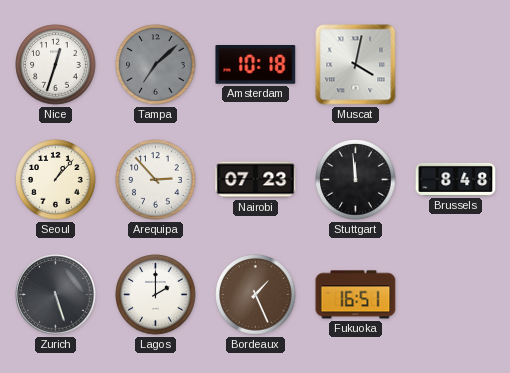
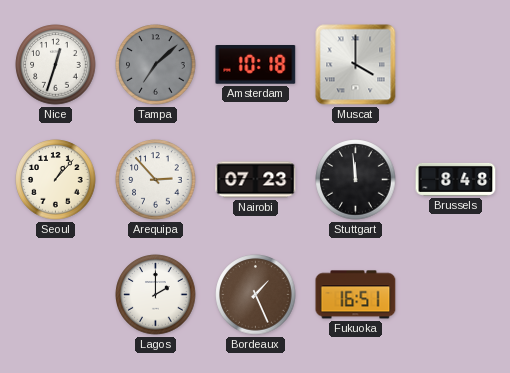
Muscat: 4:02 -> 4:00 (356, 65)
Zurich: 5:27 -> none (56, 295)
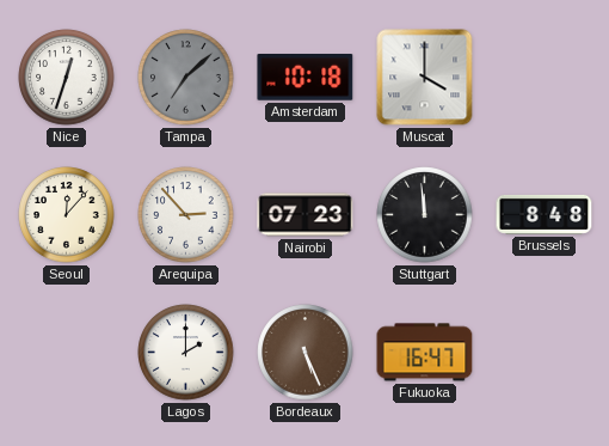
Seoul: 1:07 -> 12:07 (67, 215)
Bordeaux: 1:26 -> 5:26 (306, 353)
Fukuoka: 16:51 -> 16:47 (425, 353)
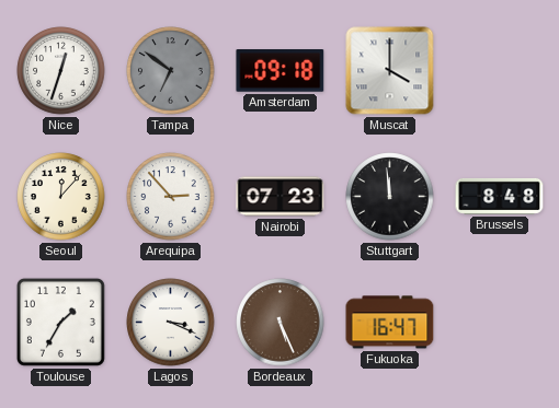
Tampa: 7:08 -> 6:51 (171, 71)
Amsterdam: 10:18 -> 09:18 (281, 71)
Toulouse: none -> 1:35 (60, 322)
Lagos: 2:00 -> 3:19 (171, 323)
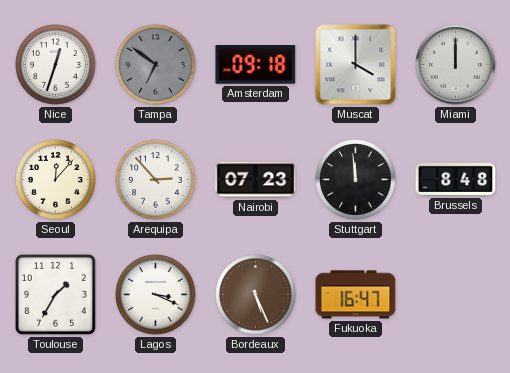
Miami: none -> 12:00 (456, 65)
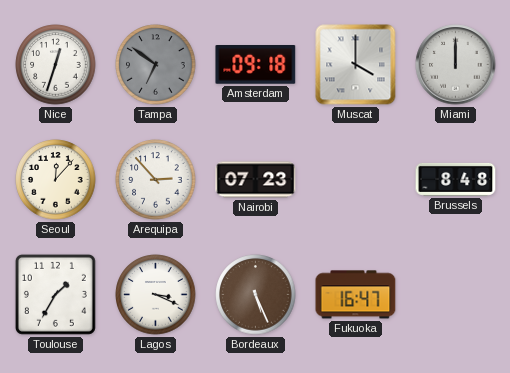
Stuttgart: 11:59 -> none (356, 180)
